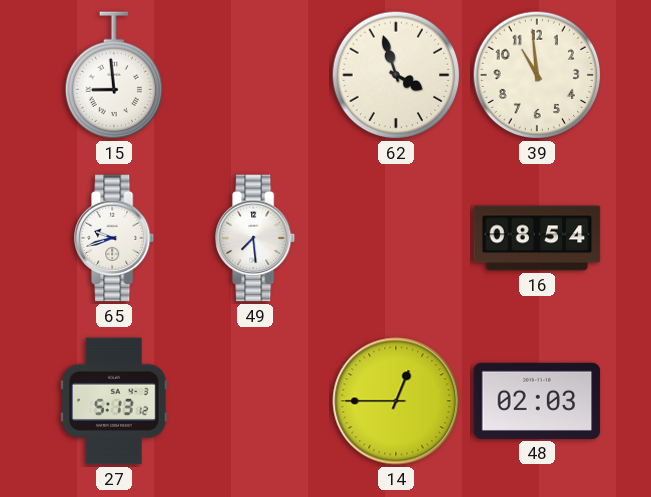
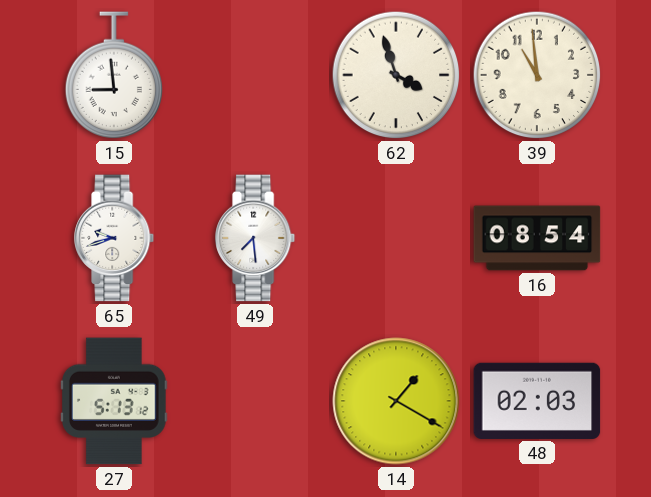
14: 12:45 -> 1:20 (396, 401)
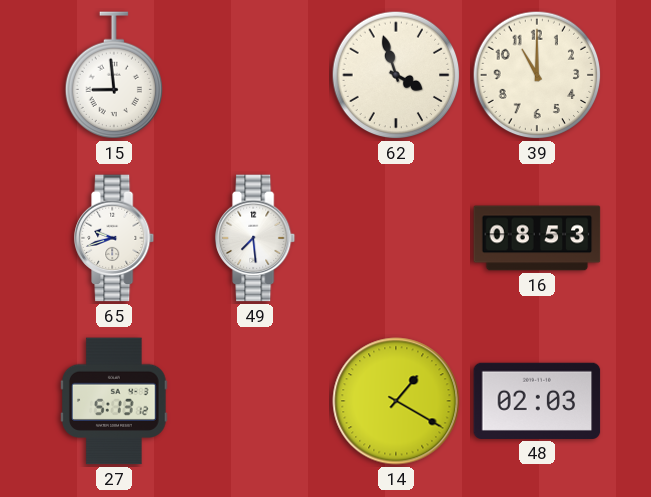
39: 10:59 -> 11:00 (537, 75)
16: 08:54 -> 08:53 (537, 238)
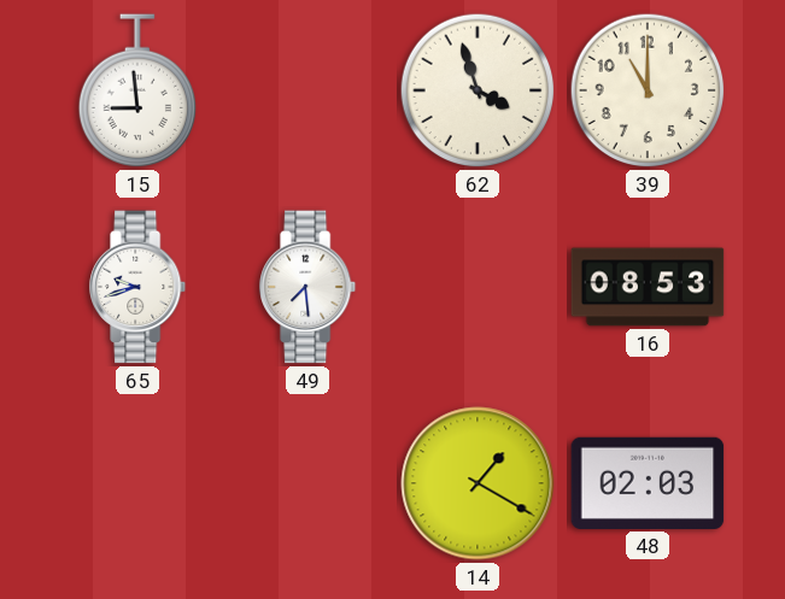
27: 5:13 -> none (115, 401)
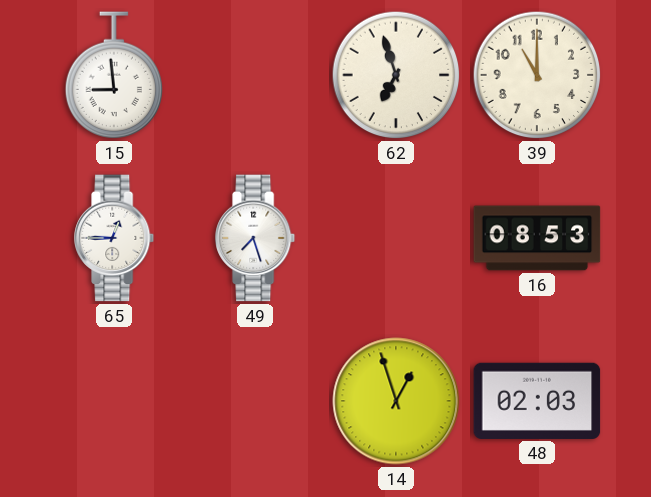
62: 3:57 -> 6:57 (396, 75)
65: 9:42 -> 12:45 (115, 238)
49: 7:29 -> 7:27 (256, 238)
14: 1:20 -> 12:57 (396, 401)
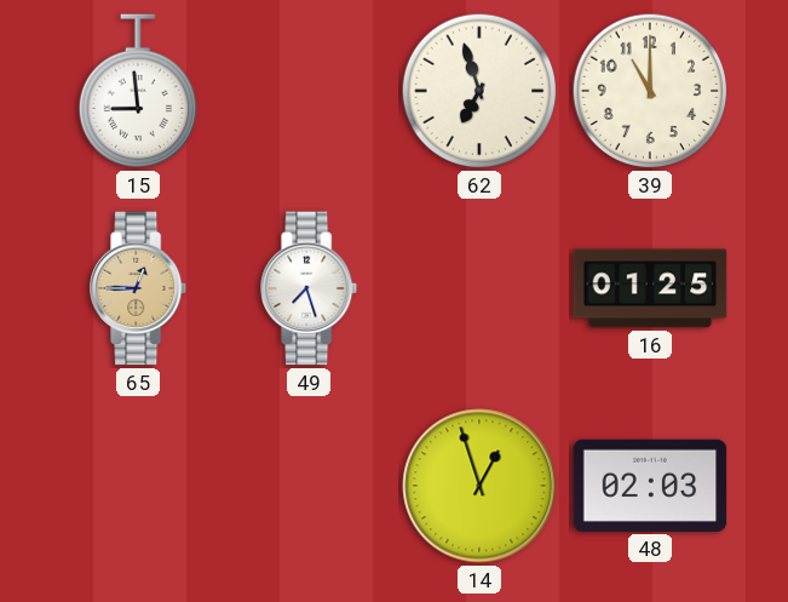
65 dial: white -> champagne (139, 288)
16: 08:53 -> 01:25 (650, 288)
